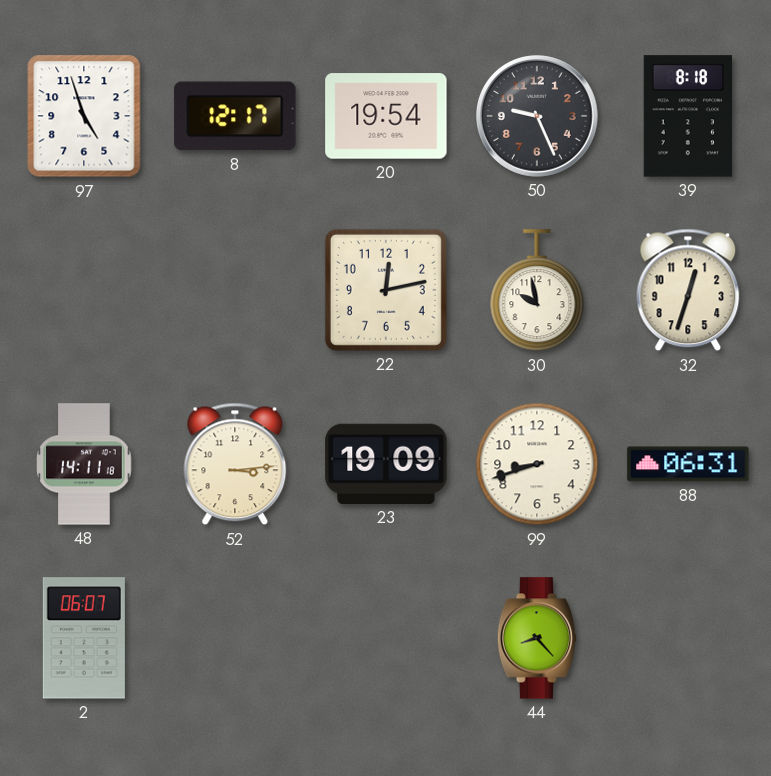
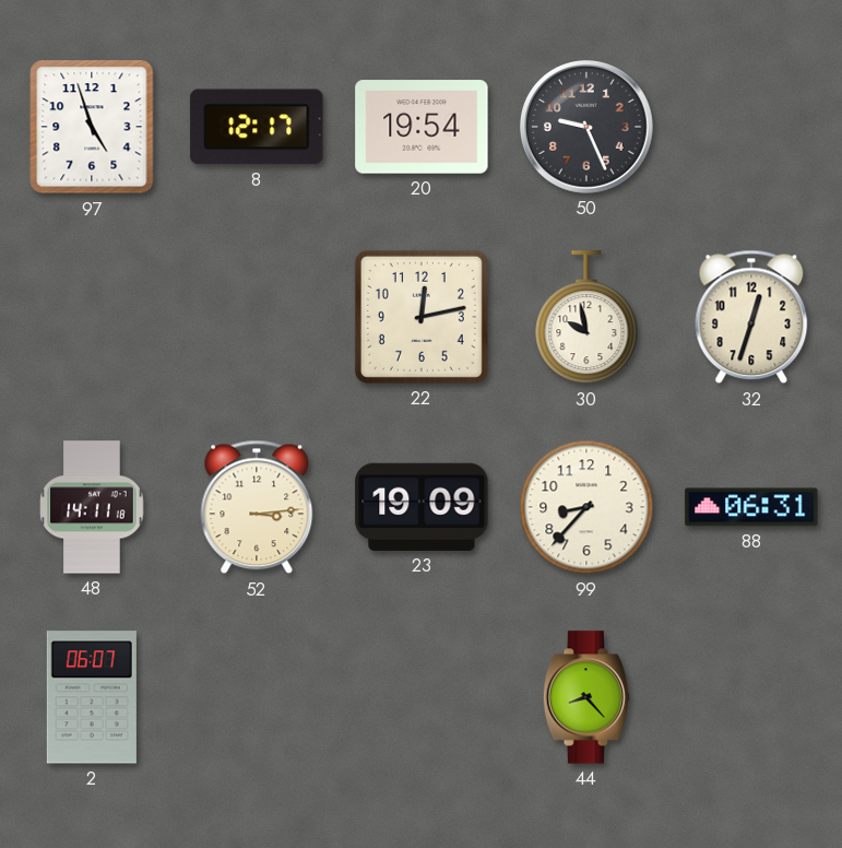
39: 8:18 -> none (687, 116)
99: 8:42 -> 8:37 (586, 507)
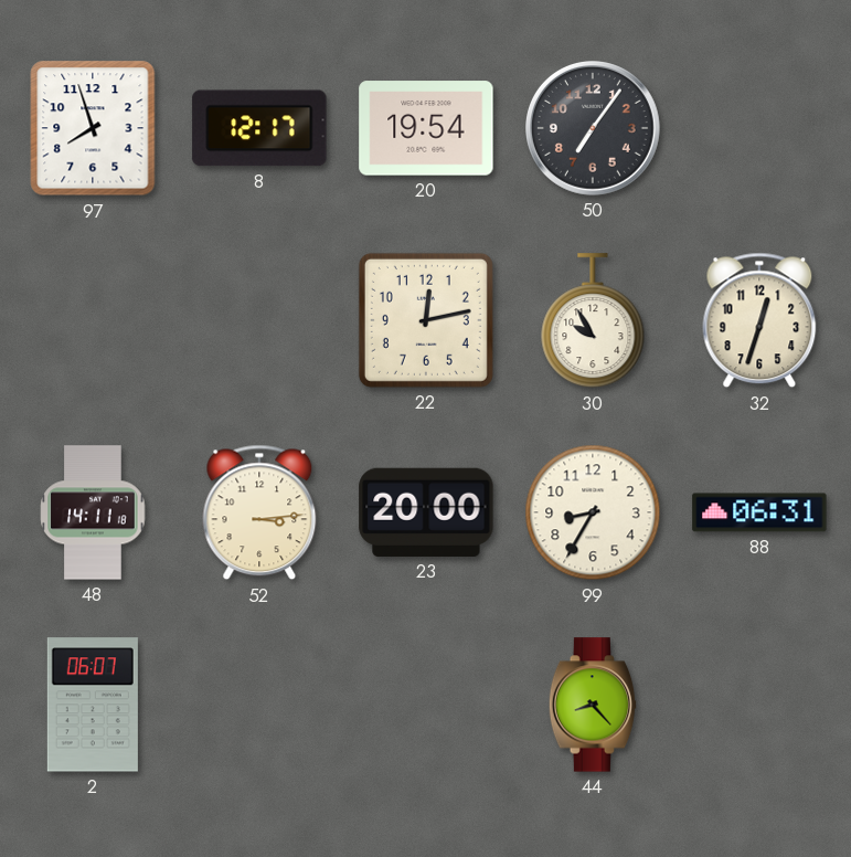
97: 4:57 -> 7:57 (93, 128)
50: 9:26 -> 7:06 (594, 129)
30: 9:58 -> 9:55 (593, 321)
23: 19:09 -> 20:00 (426, 512)
99: 8:37 -> 8:35 (593, 512)
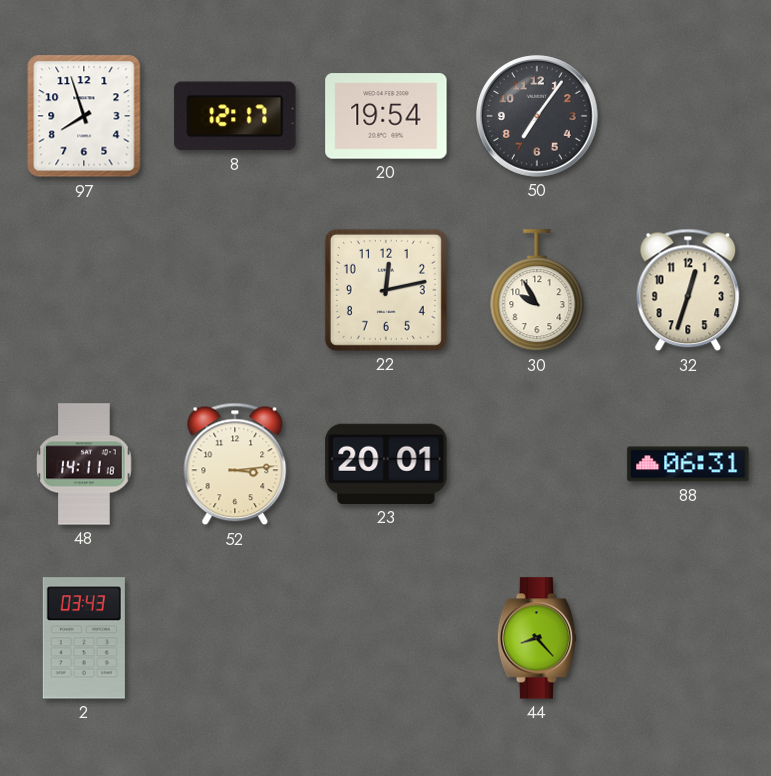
23: 20:00 -> 20:01 (386, 464)
99: 8:35 -> none (593, 512)
2: 06:07 -> 03:43 (84, 638)
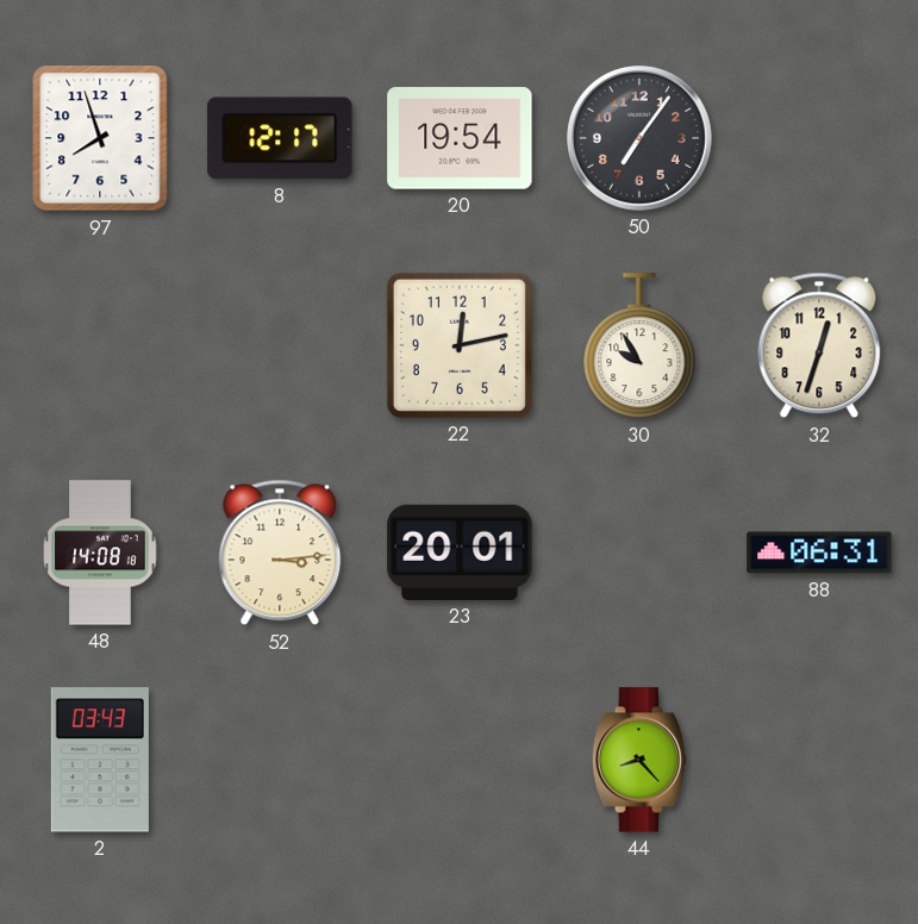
48: 14:11 -> 14:08 (100, 552)
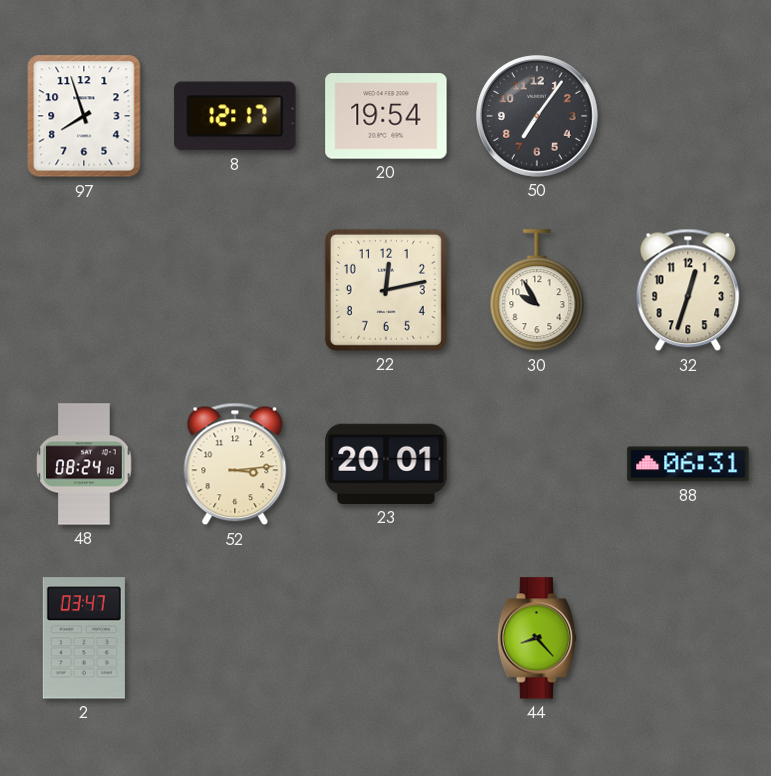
48: 14:08 -> 08:24 (84, 464)
2: 03:43 -> 03:47 (84, 638)
